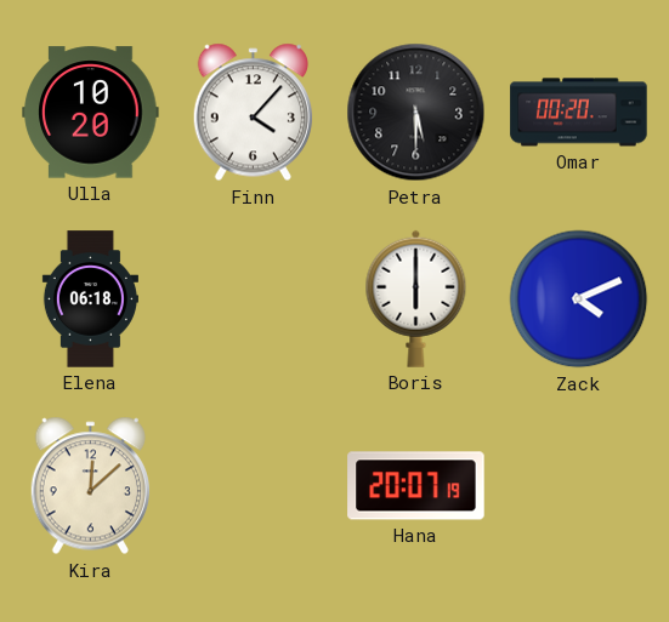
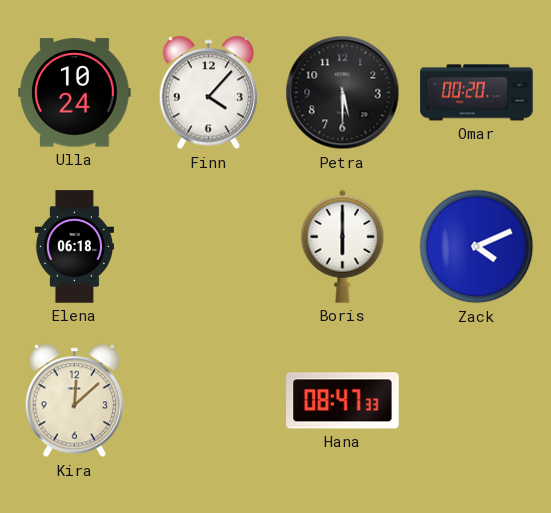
Ulla: 10:20 -> 10:24 (75, 93)
Hana: 20:07 -> 08:47 (343, 401)
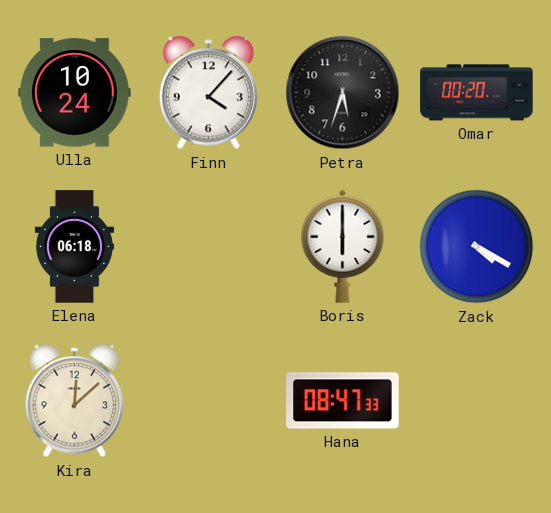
Petra: 5:30 -> 5:33 (343, 93)
Zack: 4:11 -> 4:20 (477, 247)
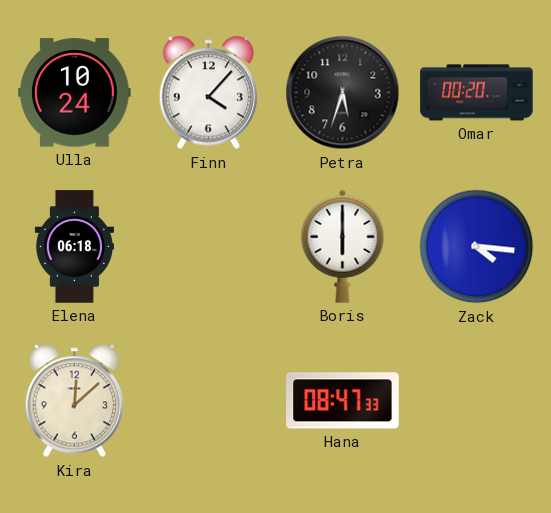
Zack: 4:20 -> 4:16 (477, 247)
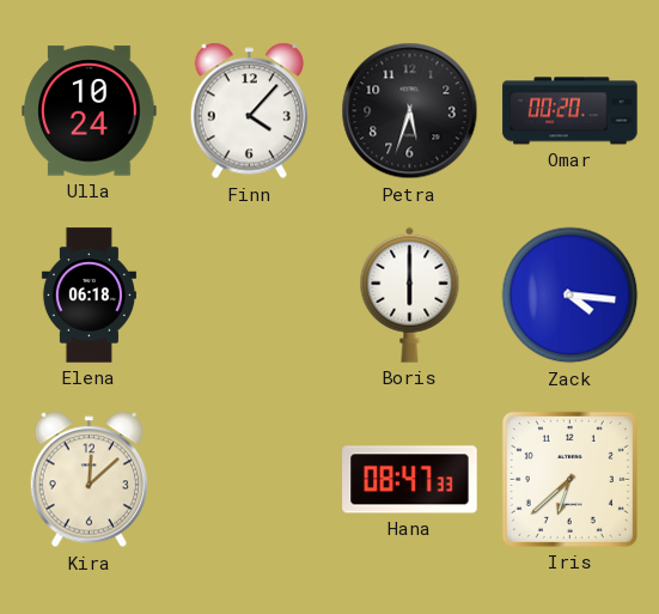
Iris: none -> 6:38 (569, 479)
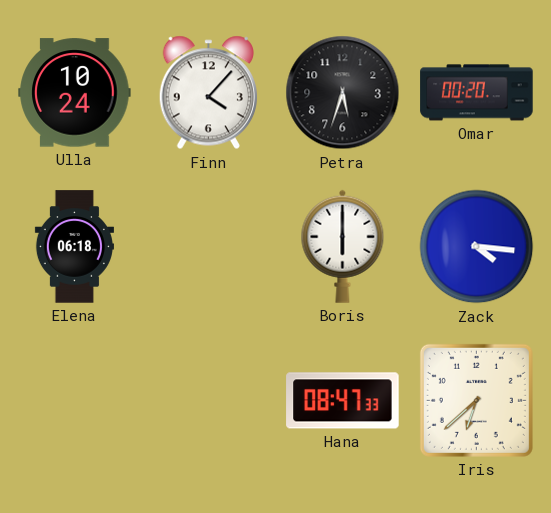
Kira: 12:08 -> none (89, 480)
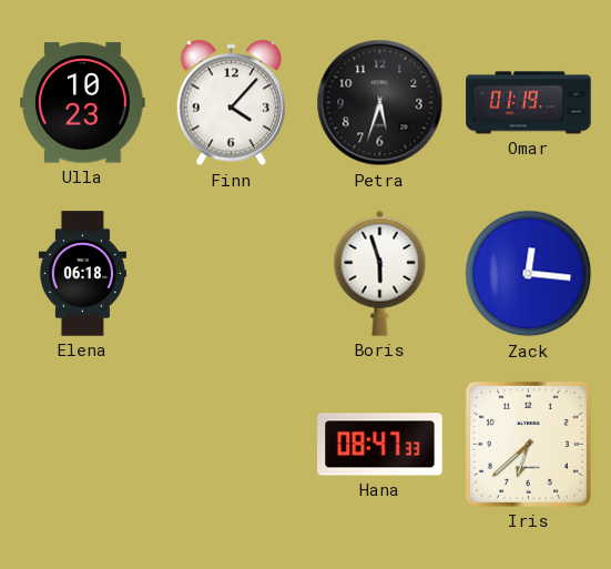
Ulla: 10:24 -> 10:23 (83, 103)
Omar: 00:20 -> 01:19 (529, 103)
Boris: 6:00 -> 5:57 (380, 273)
Zack: 4:16 -> 12:16 (529, 274)
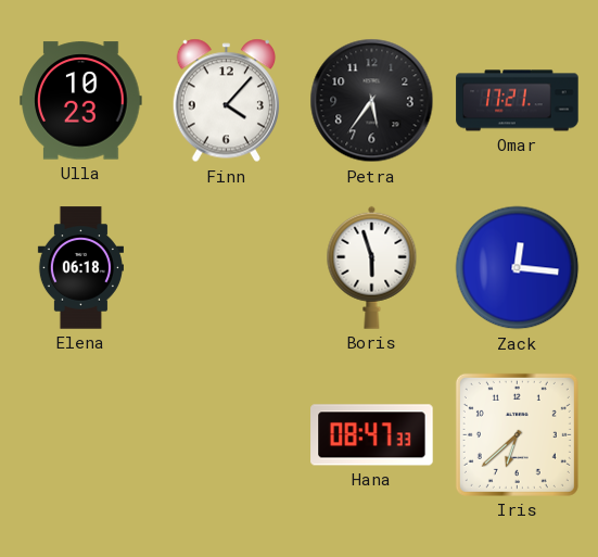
Petra: 5:33 -> 5:36 (372, 101)
Omar: 01:19 -> 17:21 (518, 101)
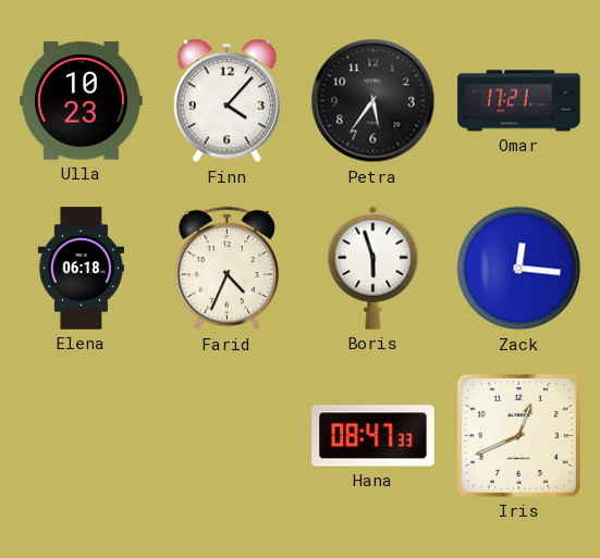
Farid: none -> 4:34 (226, 269)
Iris: 6:38 -> 12:41 (518, 435)
